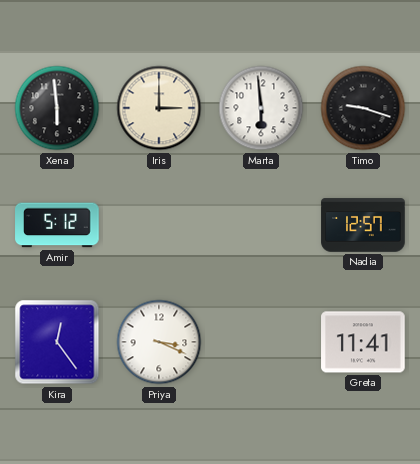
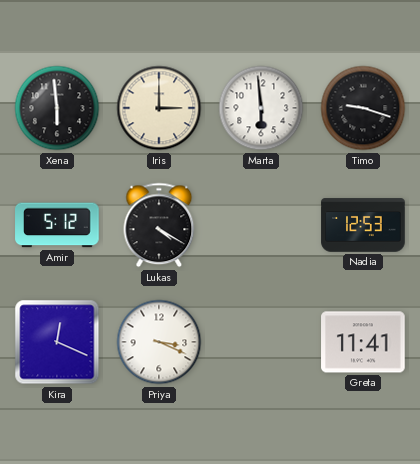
Lukas: none -> 4:20 (159, 225)
Nadia: 12:57 -> 12:53 (363, 225)
Kira: 12:24 -> 12:19 (57, 342)
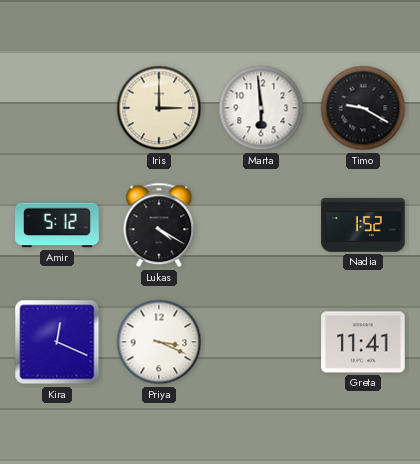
Xena: 5:59 -> none (57, 108)
Timo: 9:18 -> 9:20 (363, 108)
Nadia: 12:53 -> 1:52 (363, 225)
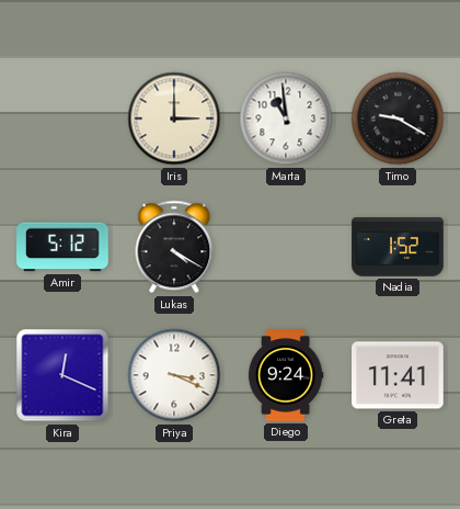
Marta: 5:59 -> 10:59 (286, 118)
Diego: none -> 9:24 (286, 375)
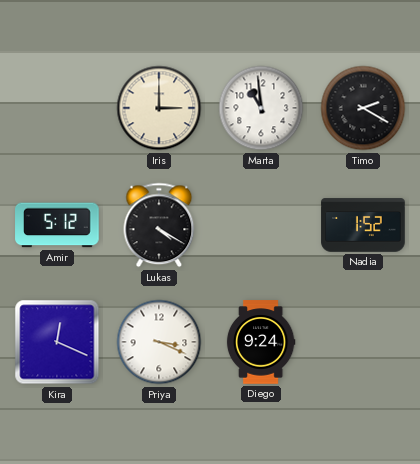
Timo: 9:20 -> 2:20 (363, 108)
Greta: 11:41 -> none (398, 375)
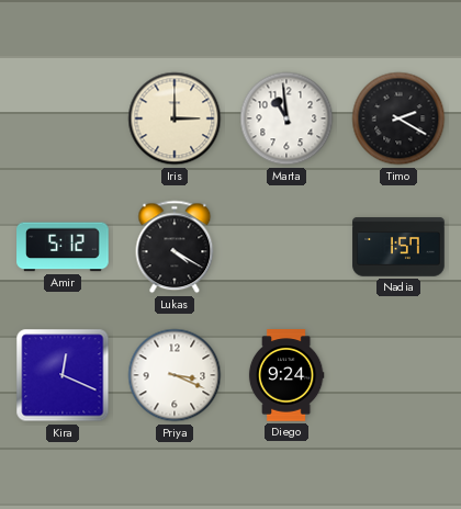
Nadia: 1:52 -> 1:57 (398, 247)
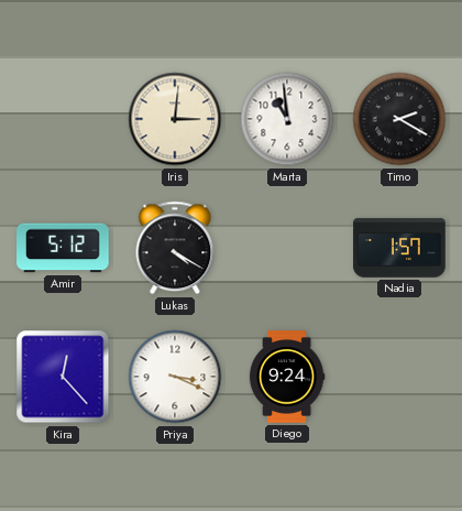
Iris: 3:00 -> 3:01 (175, 119)
Kira: 12:19 -> 12:23 (63, 377)
